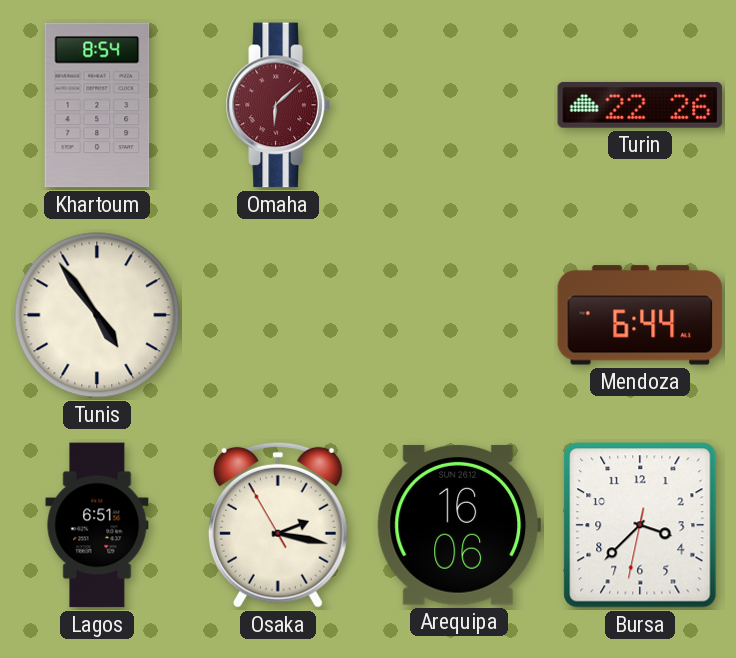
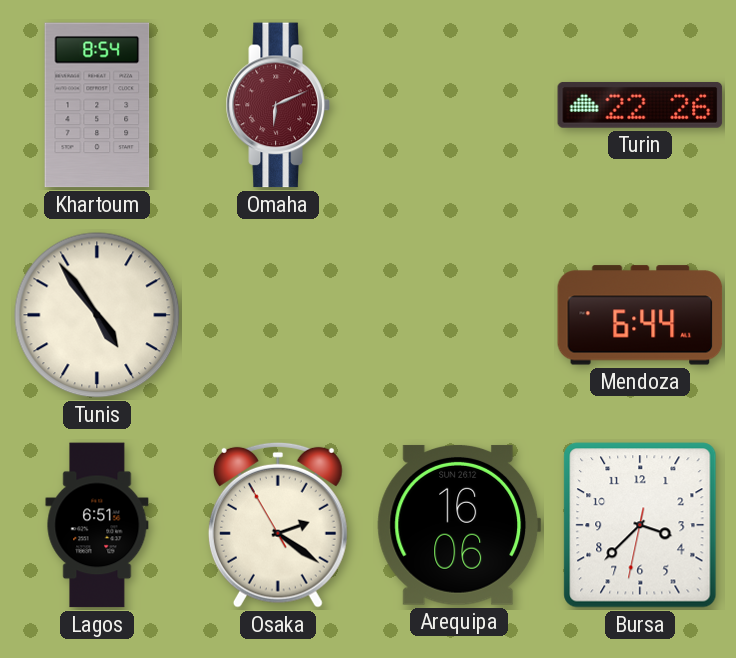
Omaha: 6:08 -> 6:11 (278, 105)
Osaka: 2:16 -> 2:20 (278, 525)
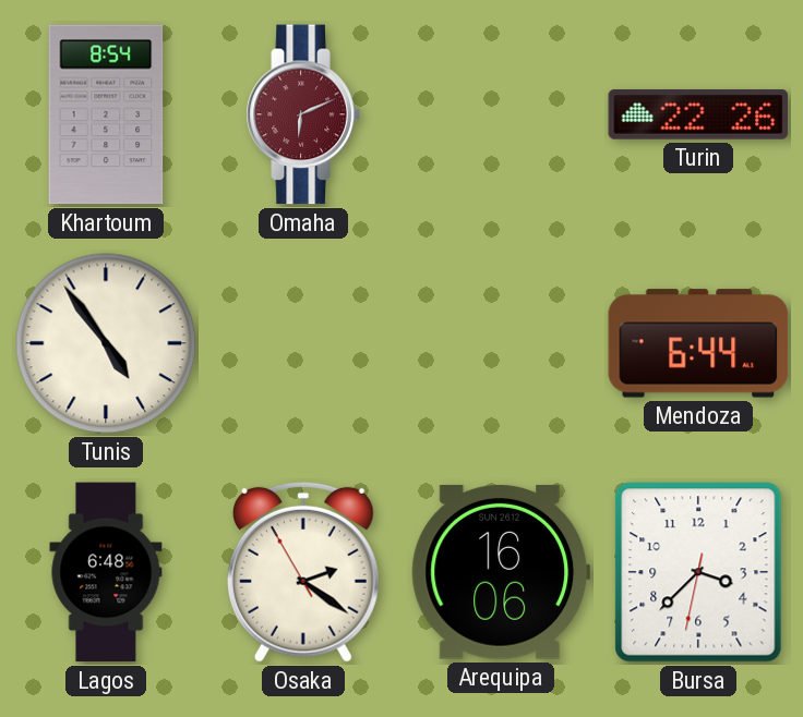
Lagos: 6:51 -> 6:48 (106, 572)
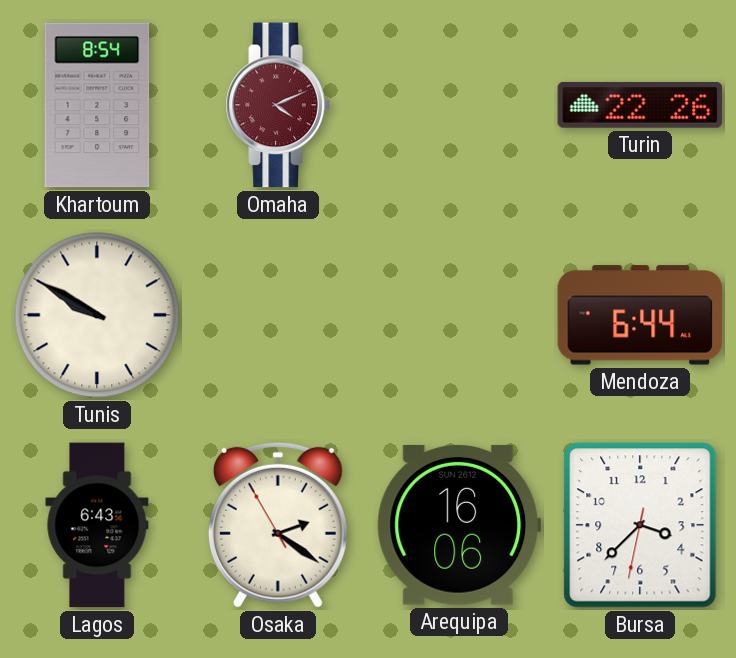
Omaha: 6:11 -> 4:11 (278, 105)
Tunis: 4:54 -> 9:50 (97, 315)
Lagos: 6:48 -> 6:43 (97, 525)
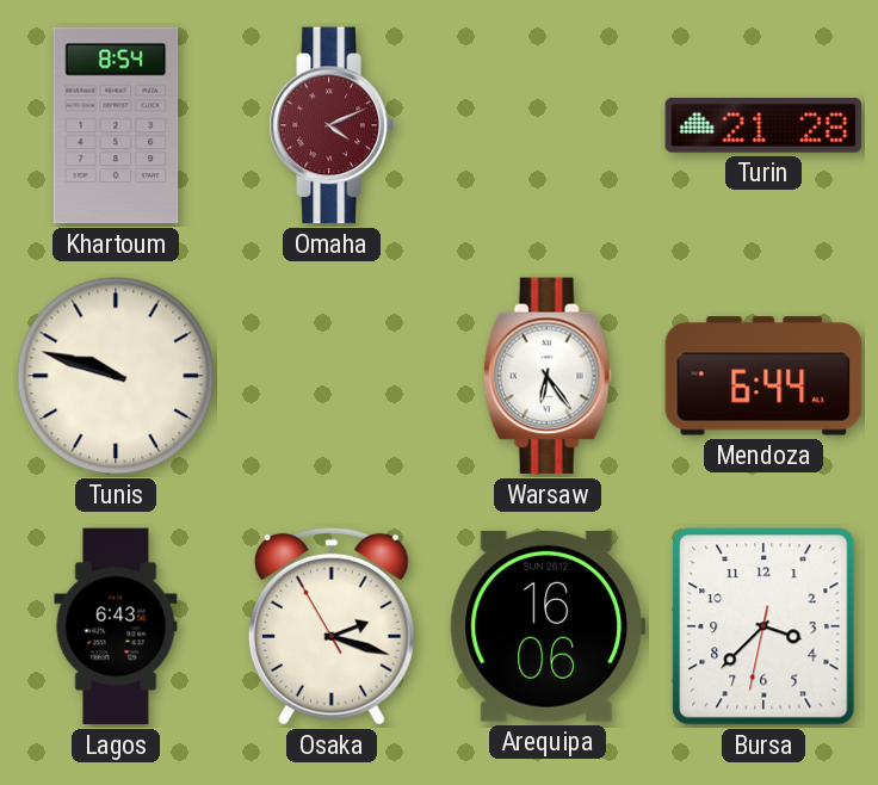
Turin: 22:26 -> 21:28 (763, 125)
Tunis: 9:50 -> 9:48 (116, 376)
Warsaw: none -> 6:24 (548, 376)
Osaka: 2:20 -> 2:17 (332, 626)
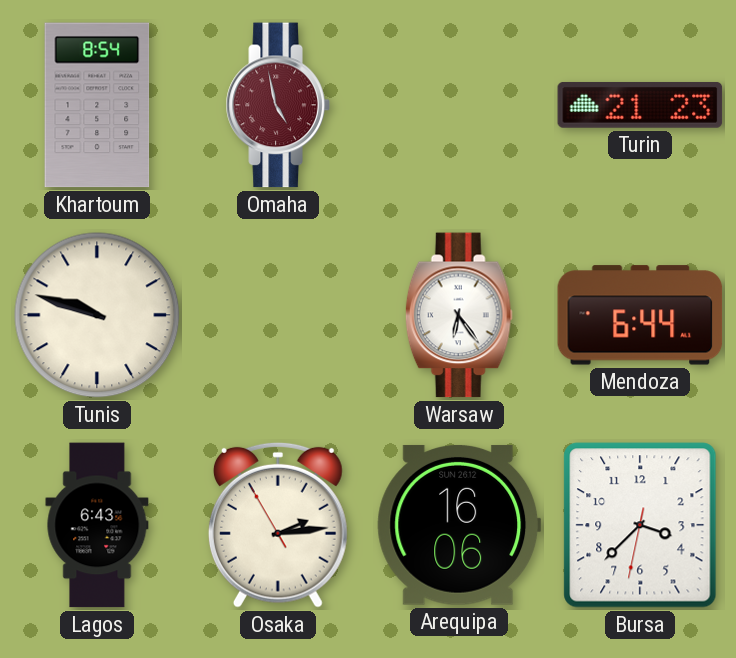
Omaha: 4:11 -> 4:58 (278, 105)
Turin: 21:28 -> 21:23 (640, 105)
Osaka: 2:17 -> 2:13 (278, 525)
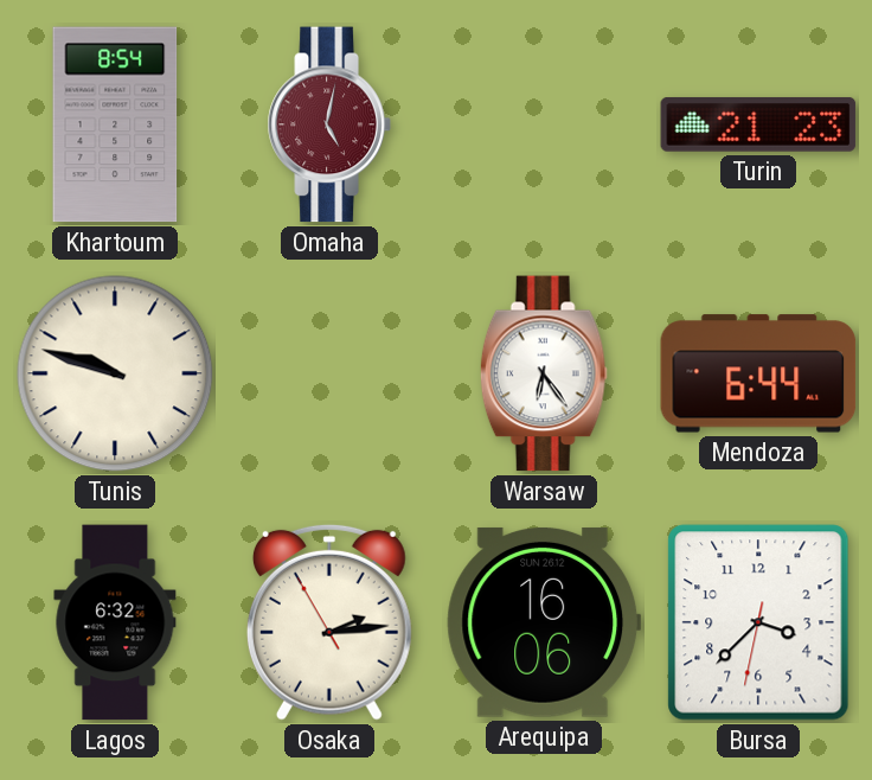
Omaha: 4:58 -> 5:02 (329, 124)
Lagos: 6:43 -> 6:32 (115, 622)
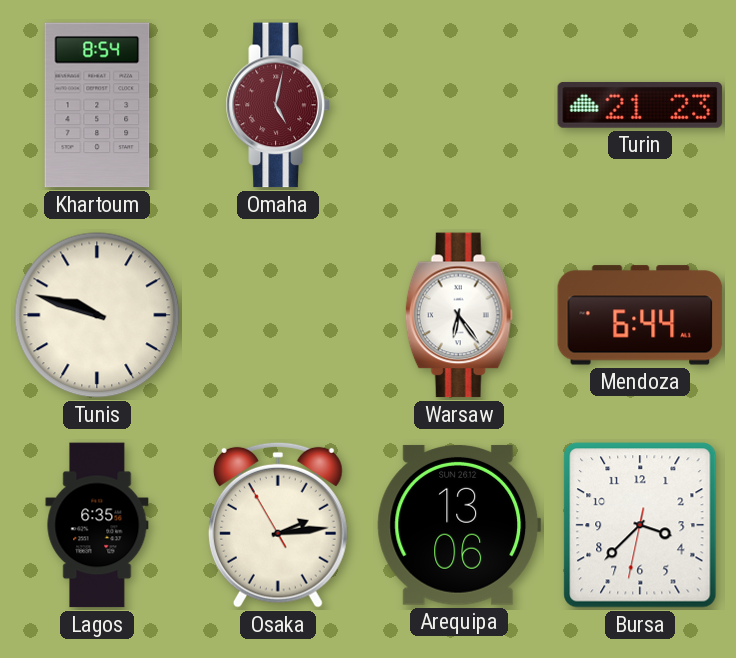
Lagos: 6:32 -> 6:35 (97, 525)
Arequipa: 16:06 -> 13:06 (459, 525)
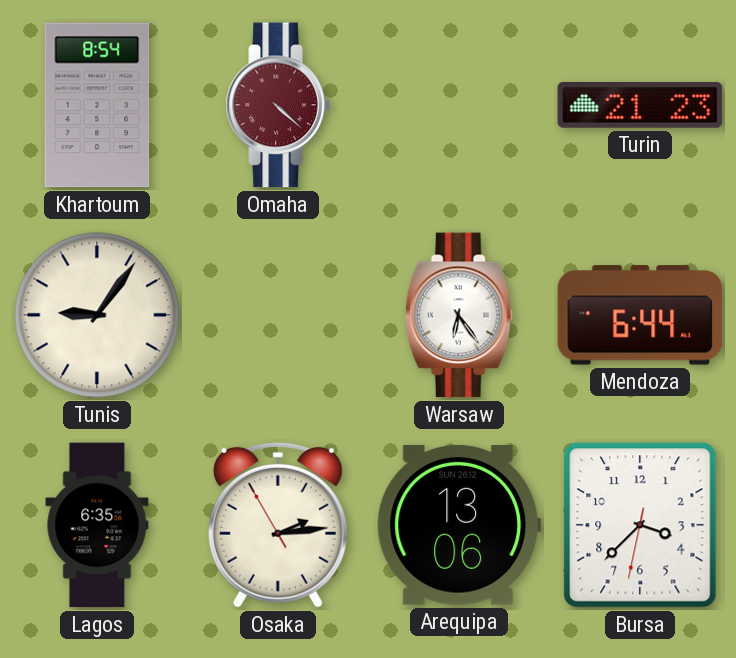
Omaha: 5:02 -> 4:22 (278, 105)
Tunis: 9:48 -> 9:06 (97, 315)
